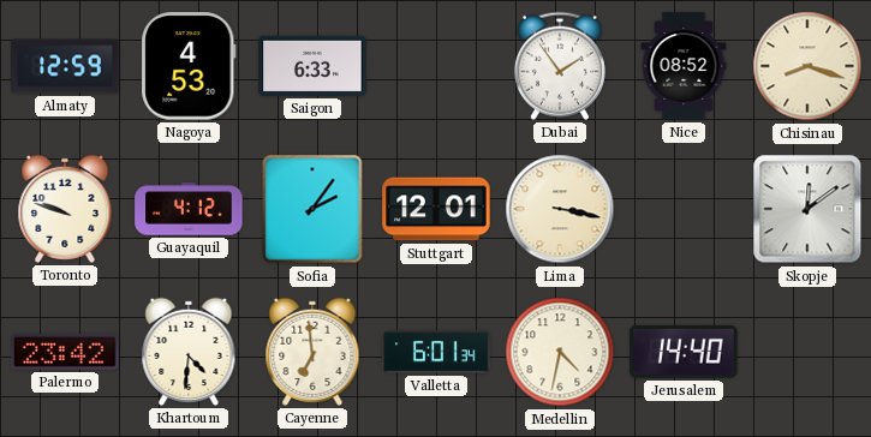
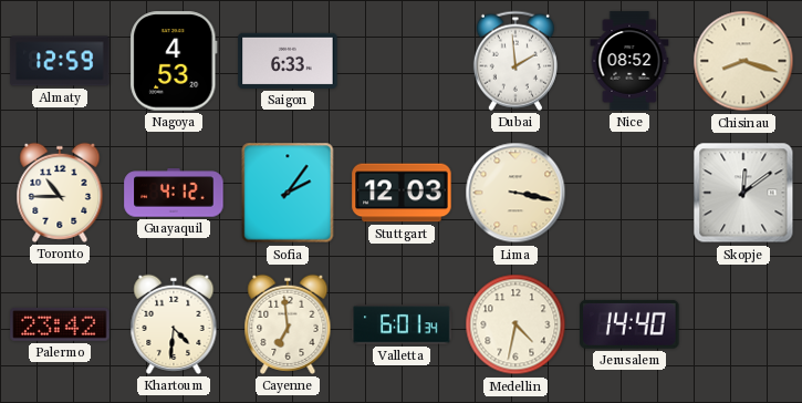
Dubai: 1:54 -> 1:59 (515, 61)
Toronto: 9:48 -> 10:45 (60, 193)
Stuttgart: 12:01 -> 12:03 (402, 193)
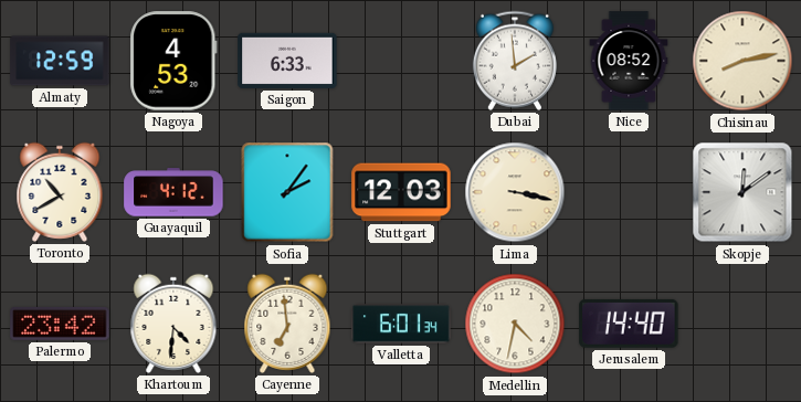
Chisinau: 8:18 -> 8:13 (742, 61)
Toronto: 10:45 -> 10:40 (60, 192)
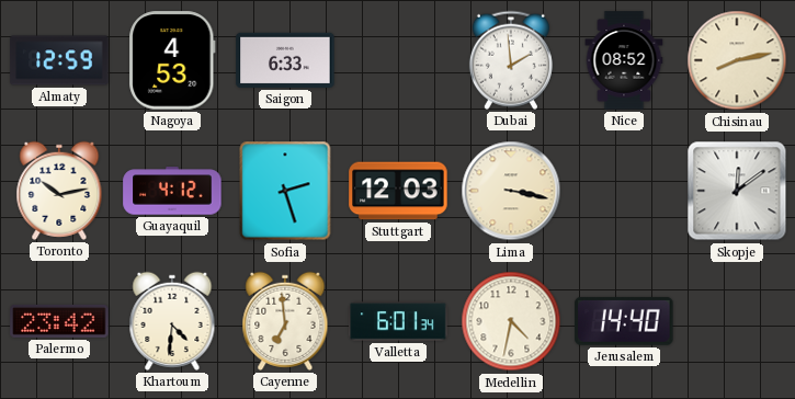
Toronto: 10:40 -> 10:13 (59, 191)
Sofia: 2:06 -> 2:27 (285, 191)
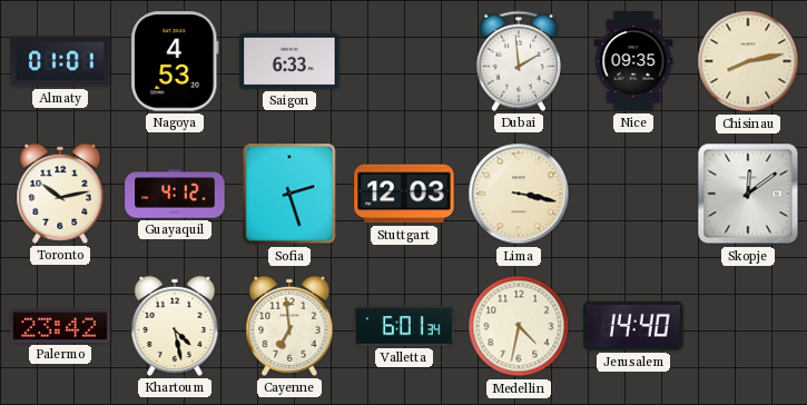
Almaty: 12:59 -> 01:01 (60, 61)
Nice: 08:52 -> 09:35 (633, 61)
Khartoum: 4:31 -> 4:28 (175, 326)
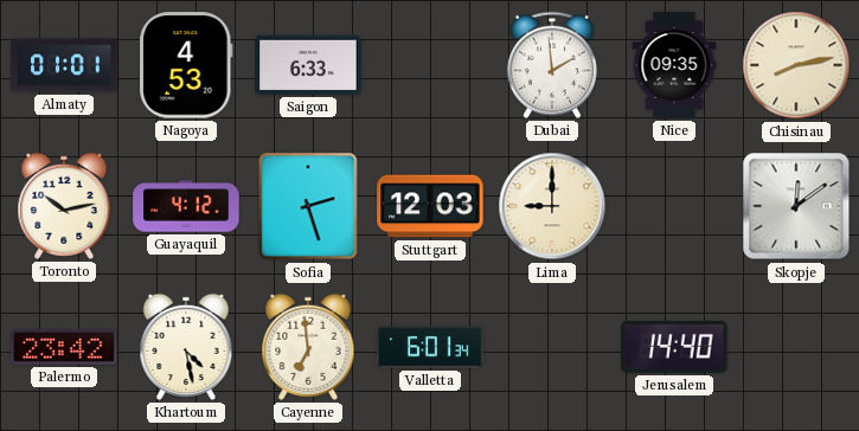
Lima: 3:17 -> 9:00 (552, 206)
Medellin: 4:32 -> none (519, 326)
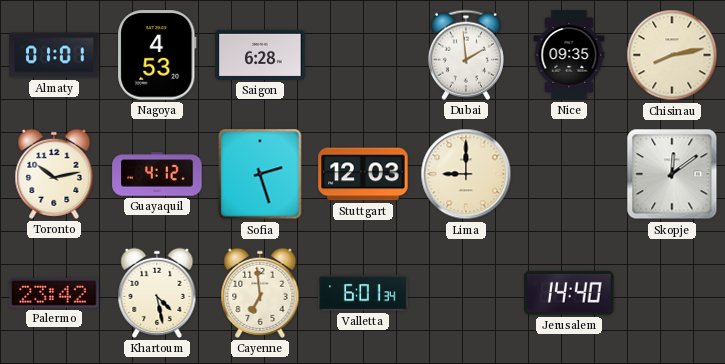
Saigon: 6:33 -> 6:28 (260, 55)
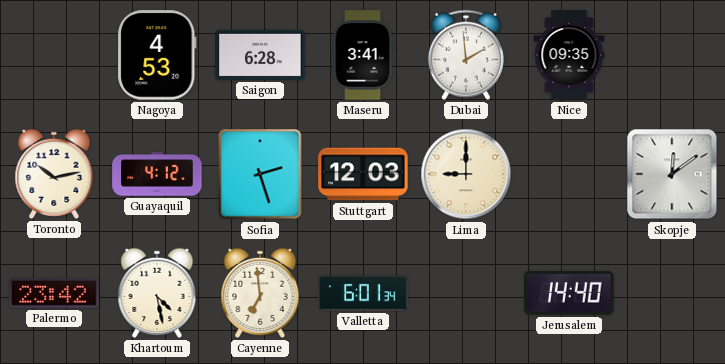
Almaty: 01:01 -> none (54, 55)
Maseru: none -> 3:41 (363, 55)
Chisinau: 8:13 -> none (672, 55)
